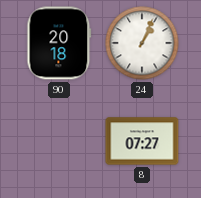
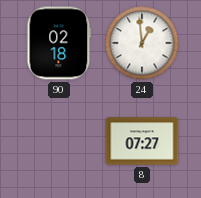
90: 20:18 -> 02:18 (59, 43)
24: 1:04 -> 12:59 (142, 43)
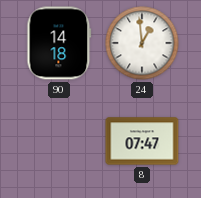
90: 02:18 -> 14:18 (59, 43)
8: 07:27 -> 07:47 (142, 141)
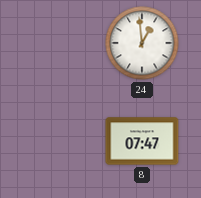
90: 14:18 -> none (59, 43)
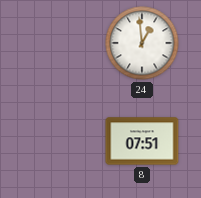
8: 07:47 -> 07:51 (142, 141)
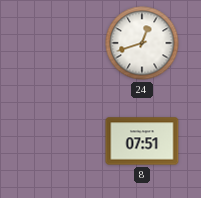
24: 12:59 -> 12:42 (142, 43)
